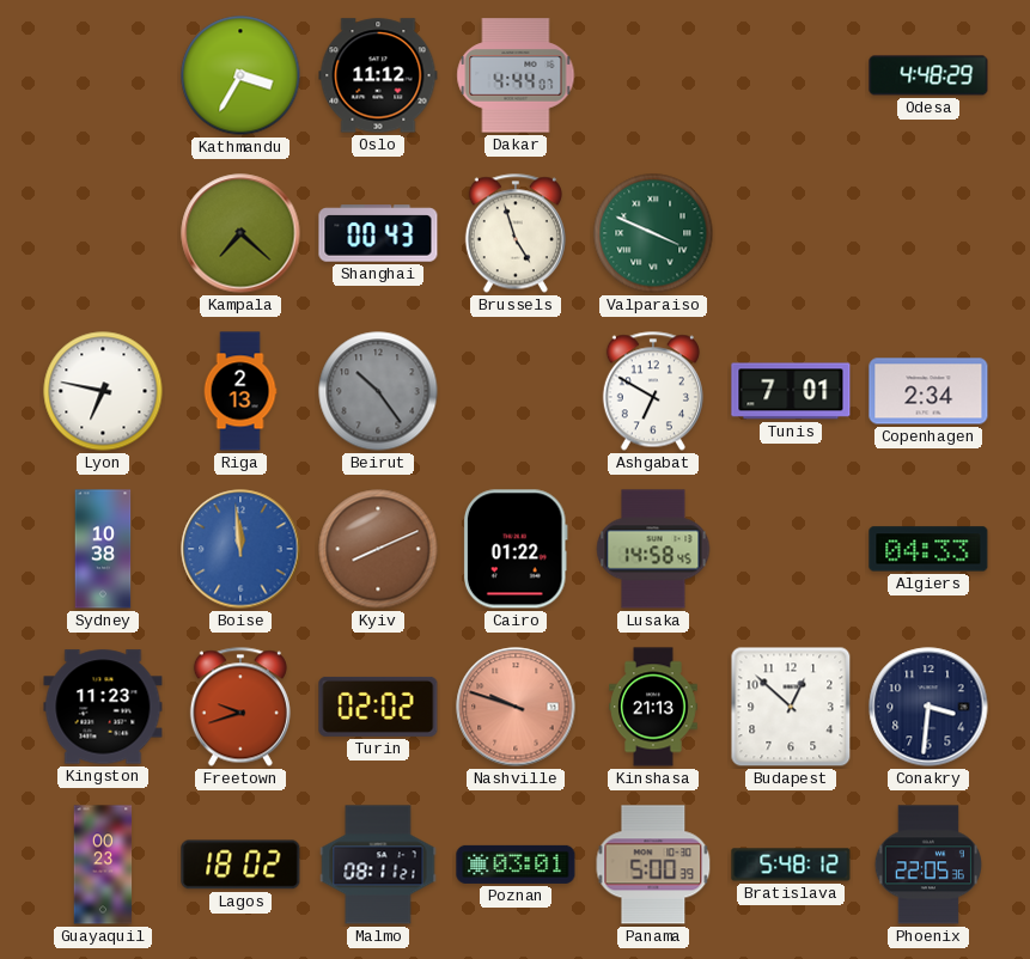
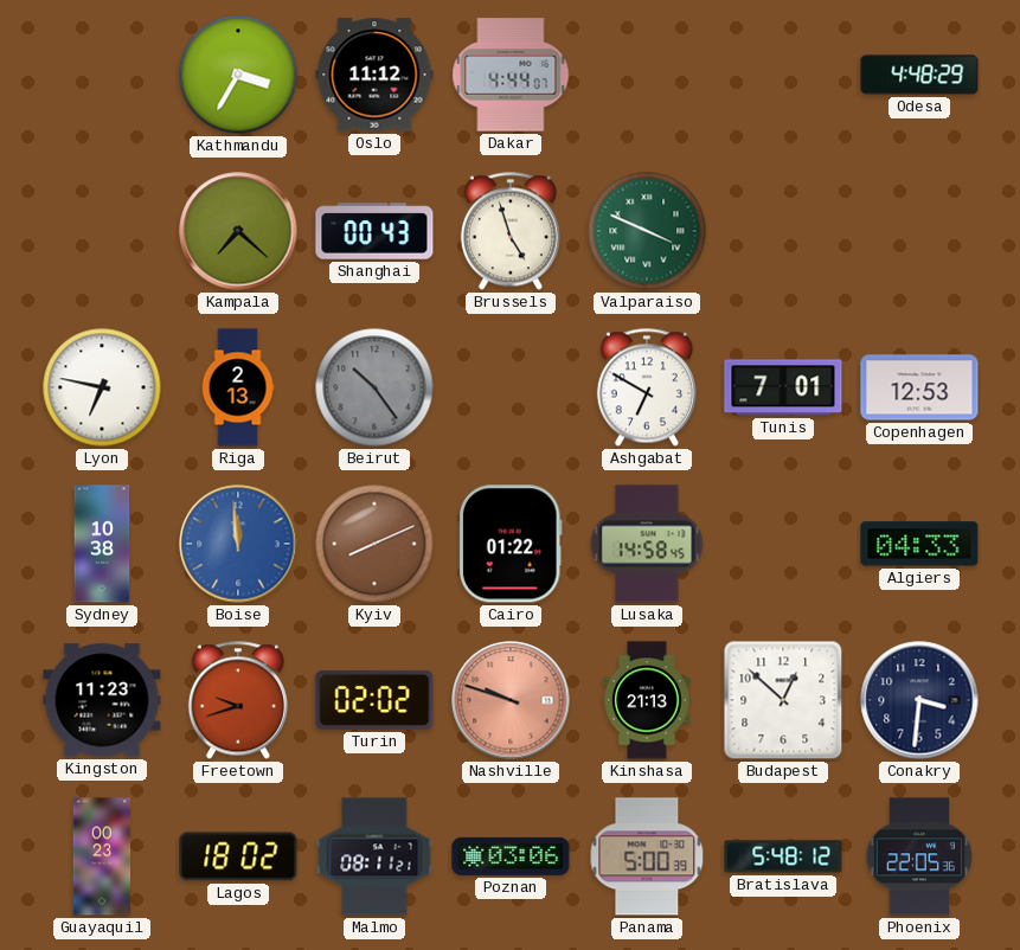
Copenhagen: 2:34 -> 12:53 (919, 387)
Poznan: 03:01 -> 03:06 (511, 856)
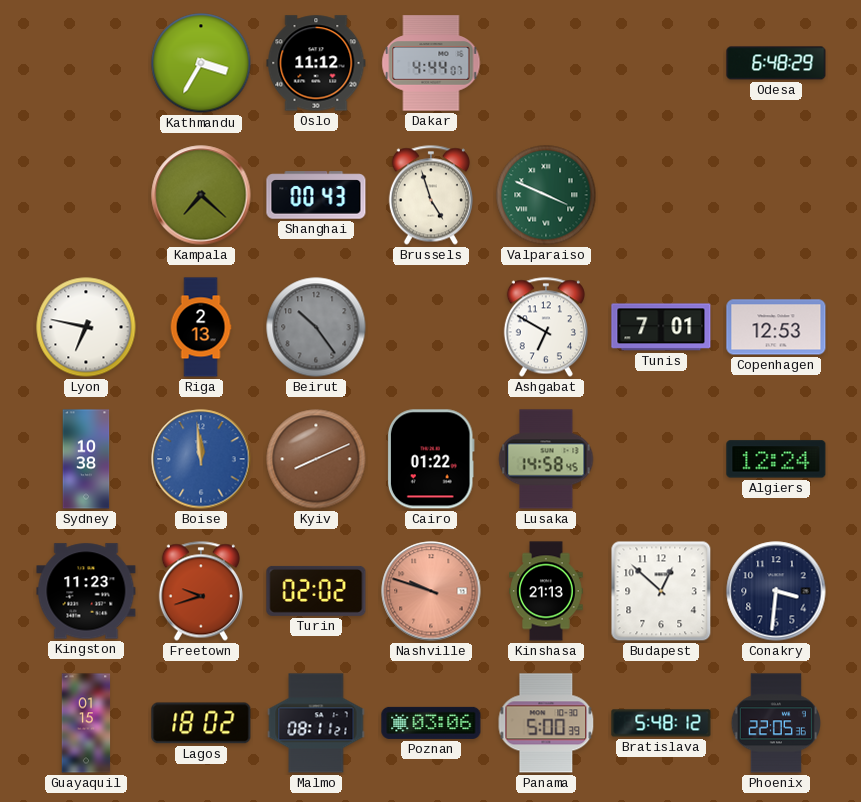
Odesa: 4:48 -> 6:48 (776, 63)
Algiers: 04:33 -> 12:24 (776, 459)
Guayaquil: 00:23 -> 01:15 (86, 723)
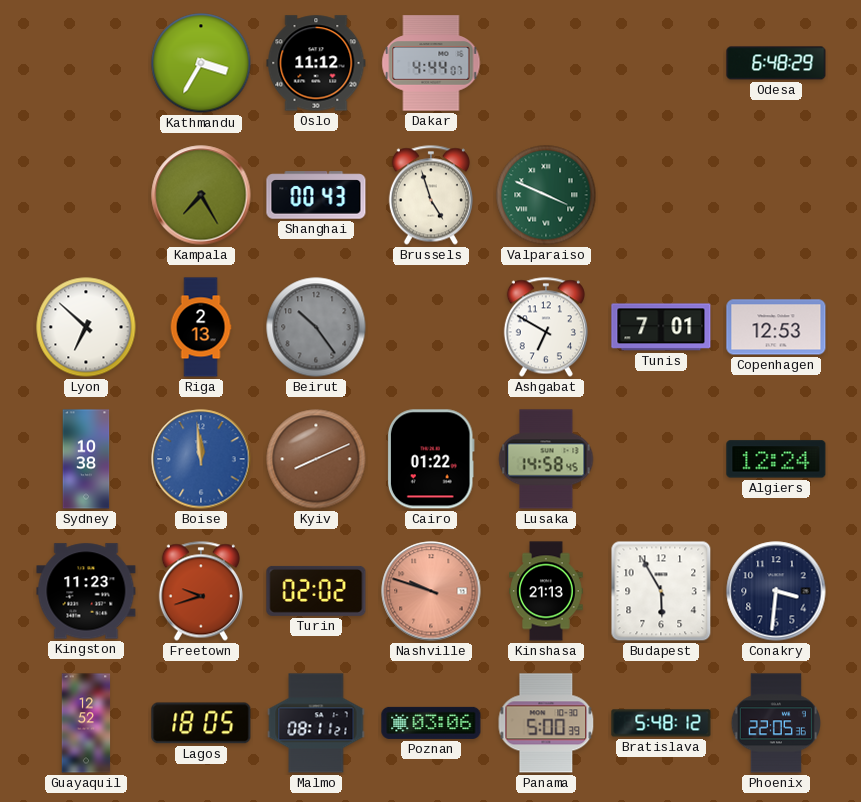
Kampala: 7:22 -> 7:25 (201, 195)
Lyon: 6:47 -> 6:52 (86, 327)
Budapest: 12:52 -> 5:55 (661, 591)
Guayaquil: 01:15 -> 12:52 (86, 723)
Lagos: 18:02 -> 18:05 (201, 723)
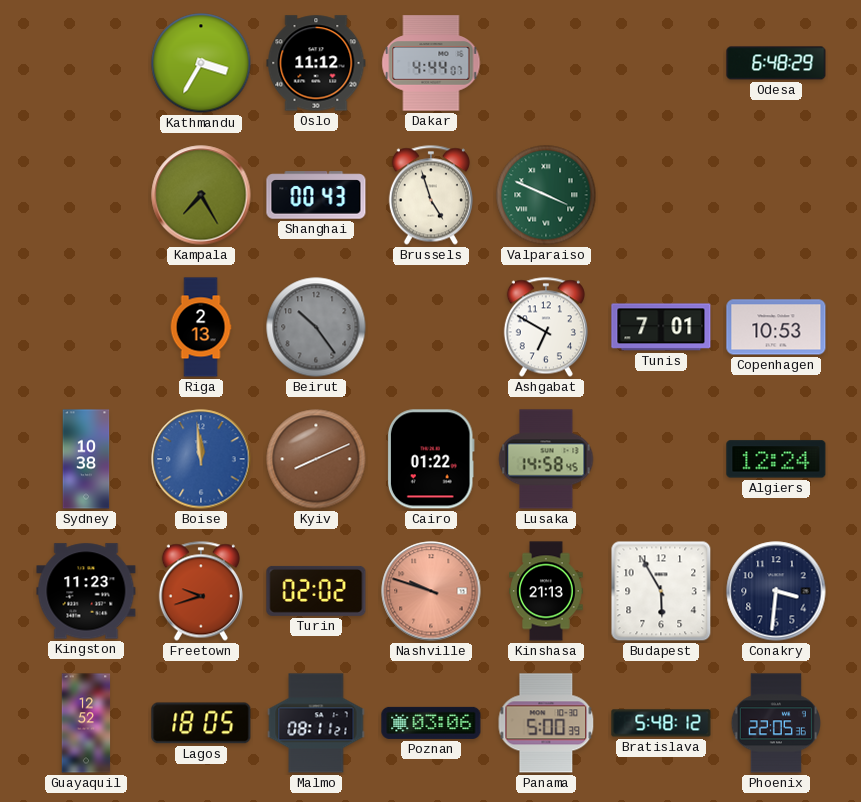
Lyon: 6:52 -> none (86, 327)
Copenhagen: 12:53 -> 10:53 (776, 327)
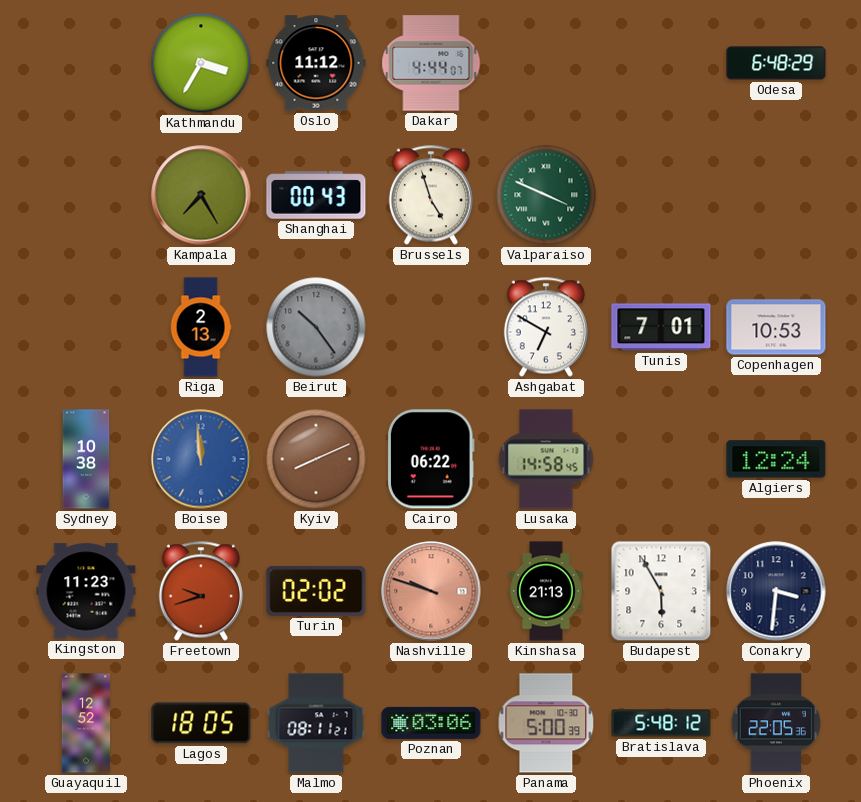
Cairo: 01:22 -> 06:22 (431, 459)
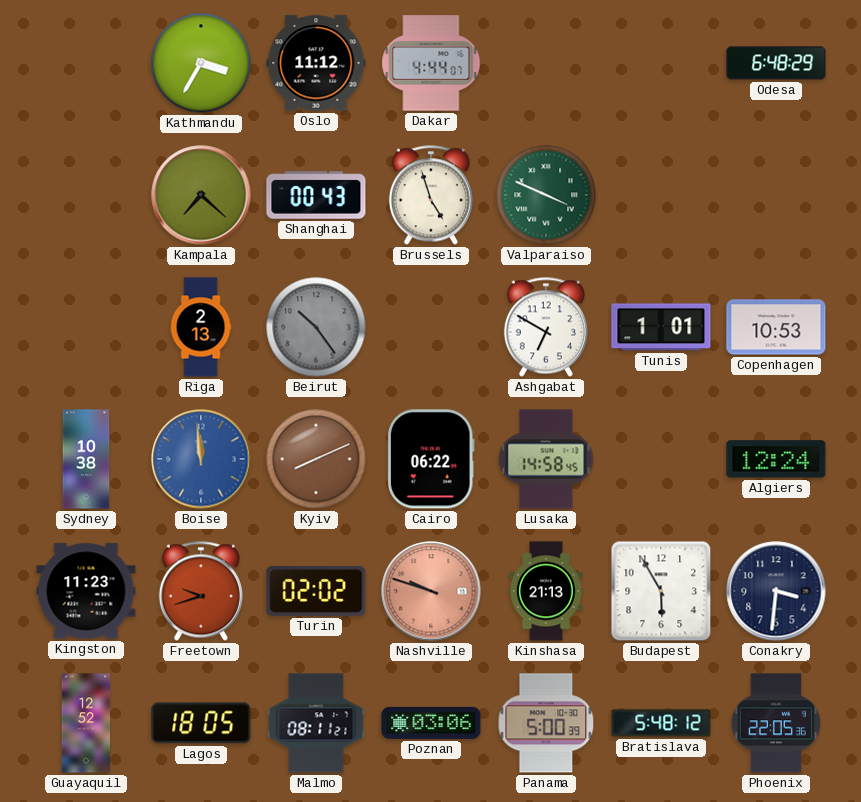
Kampala: 7:25 -> 7:22 (201, 195)
Tunis: 7:01 -> 1:01 (661, 327)
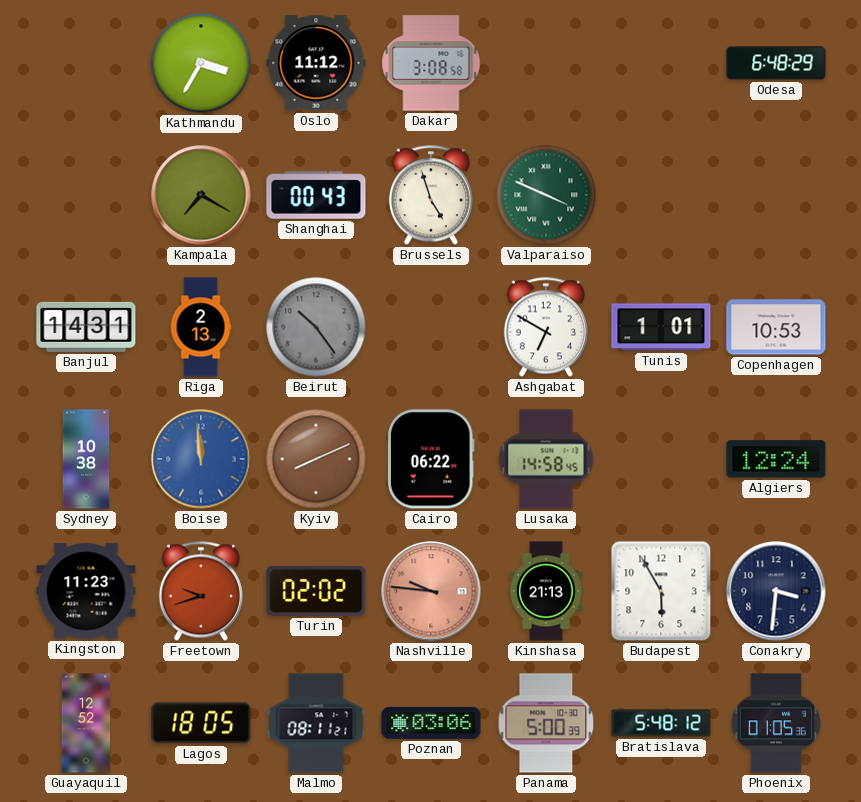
Dakar: 4:44 -> 3:08 (431, 63)
Kampala: 7:22 -> 7:20 (201, 195)
Banjul: none -> 14:31 (86, 327)
Nashville: 9:48 -> 9:46 (431, 591)
Phoenix: 22:05 -> 01:05 (776, 723)
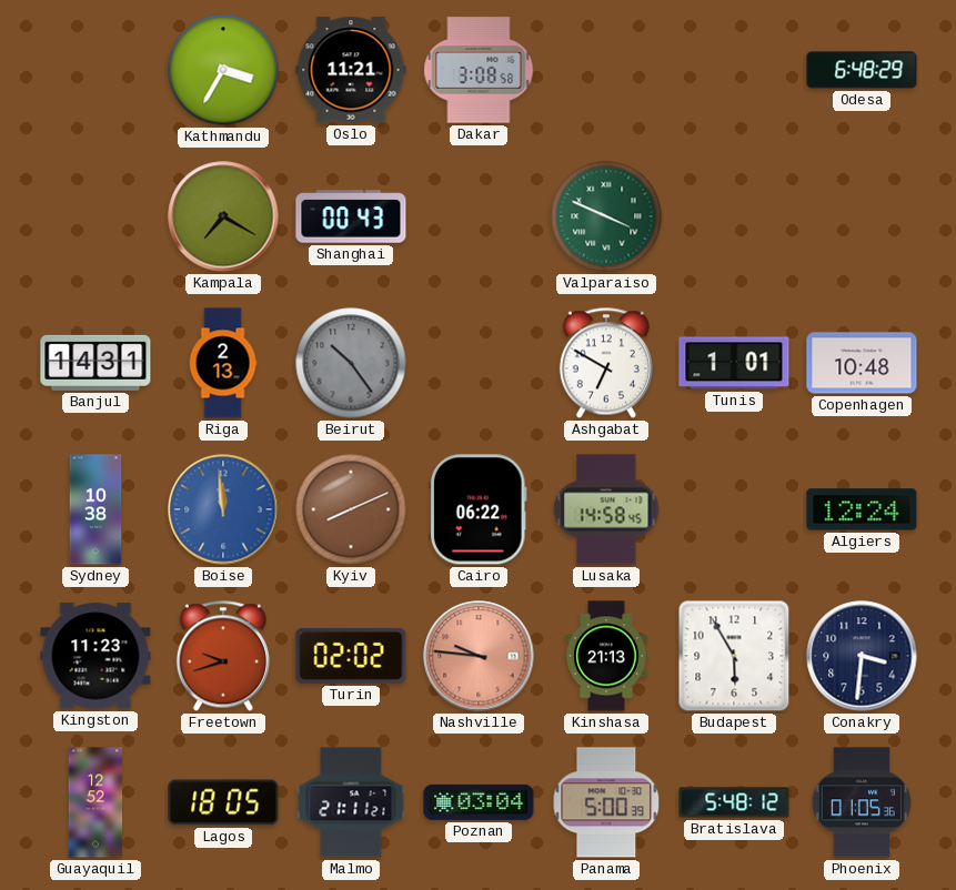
Oslo: 11:12 -> 11:21 (351, 70)
Brussels: 4:57 -> none (431, 195)
Copenhagen: 10:53 -> 10:48 (862, 363)
Malmo: 08:11 -> 21:11 (351, 802)
Poznan: 03:06 -> 03:04 (479, 802)
